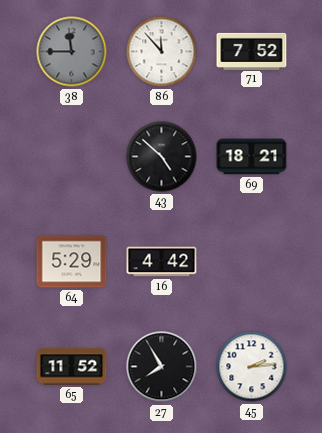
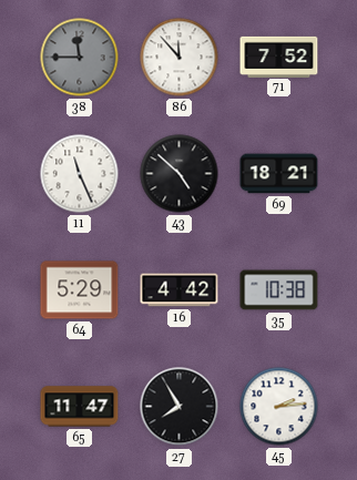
11: none -> 11:26 (80, 174)
35: none -> 10:38 (279, 290)
65: 11:52 -> 11:47 (80, 407)
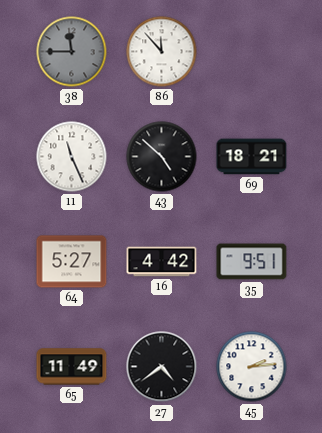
71: 7:52 -> none (279, 57)
64: 5:29 -> 5:27 (72, 262)
35: 10:38 -> 9:51 (252, 262)
65: 11:47 -> 11:49 (72, 367)
27: 7:55 -> 4:39 (162, 367)
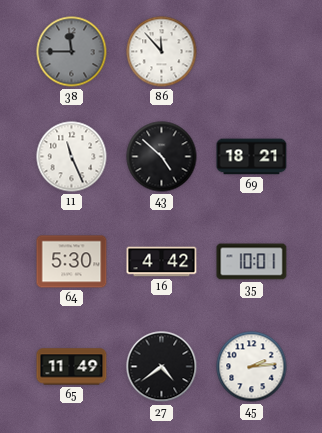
64: 5:27 -> 5:30 (72, 262)
35: 9:51 -> 10:01 (252, 262)
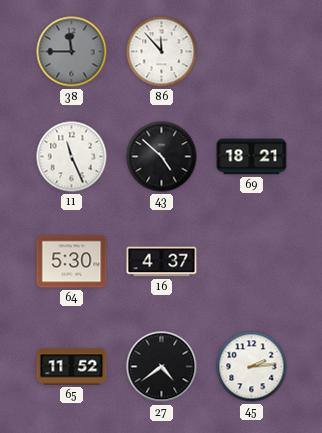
16: 4:42 -> 4:37 (162, 262)
35: 10:01 -> none (252, 262)
65: 11:49 -> 11:52 (72, 367)
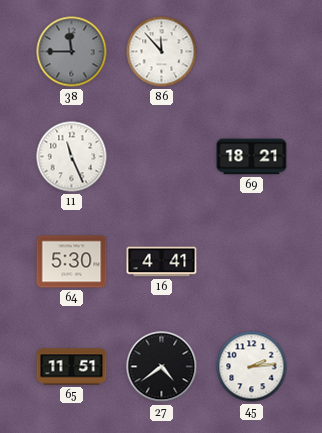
43: 4:52 -> none (162, 157)
16: 4:37 -> 4:41 (162, 262)
65: 11:52 -> 11:51 (72, 367)
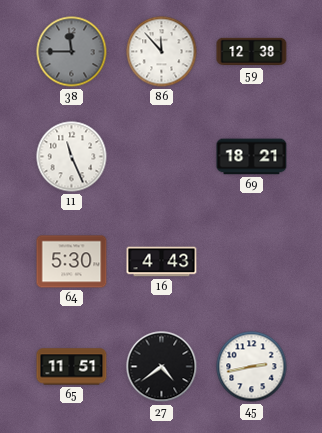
59: none -> 12:38 (252, 52)
16: 4:41 -> 4:43 (162, 262)
45: 2:14 -> 2:43 (252, 367)
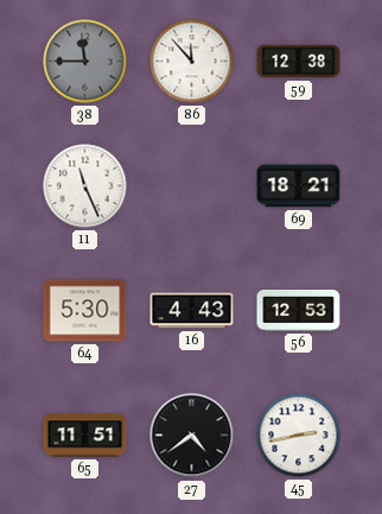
56: none -> 12:53 (299, 311)
